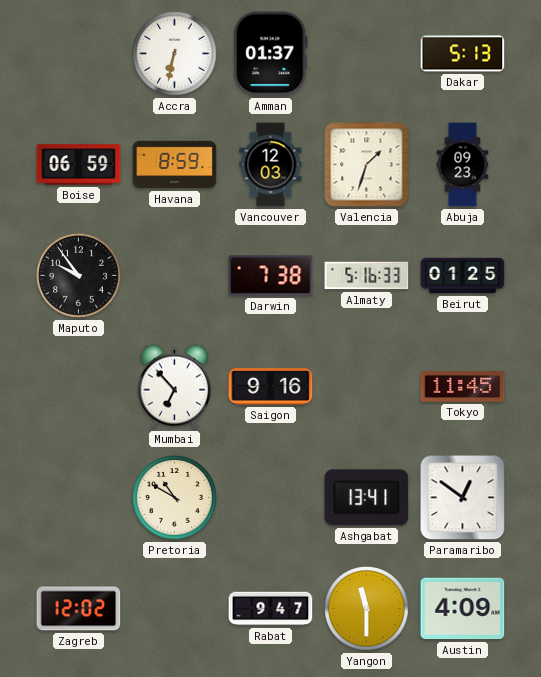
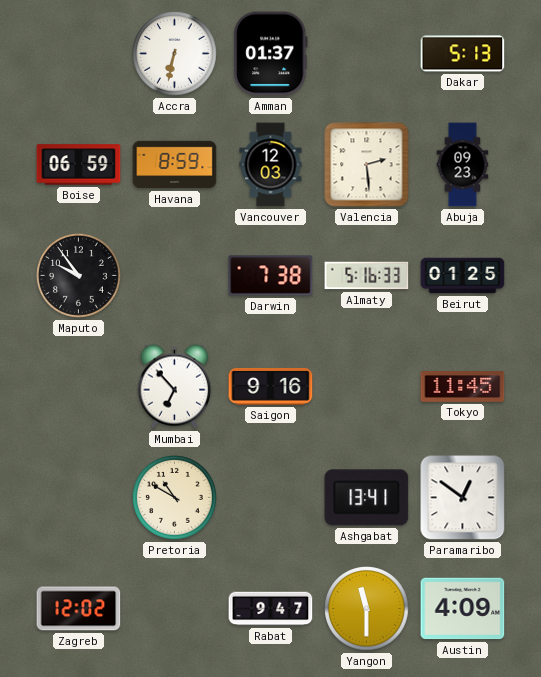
Valencia: 1:33 -> 2:29 (367, 165)
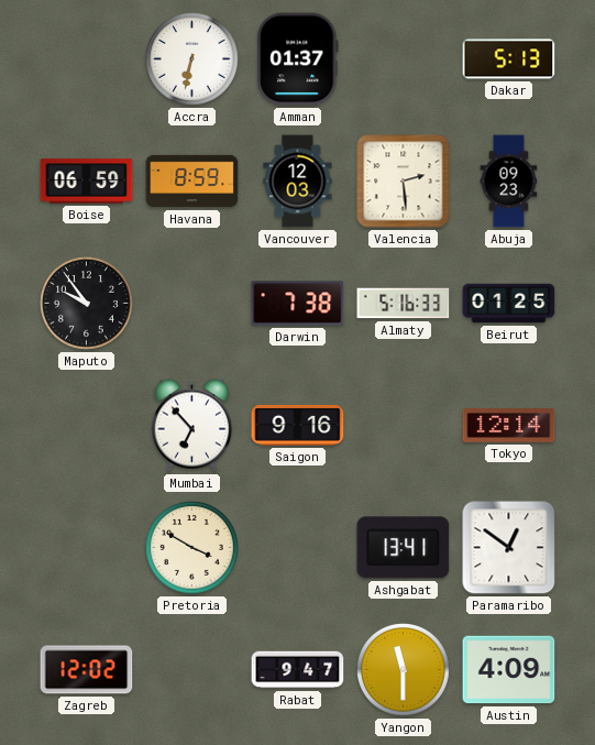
Tokyo: 11:45 -> 12:14 (509, 426)
Pretoria: 10:50 -> 3:50 (192, 548)
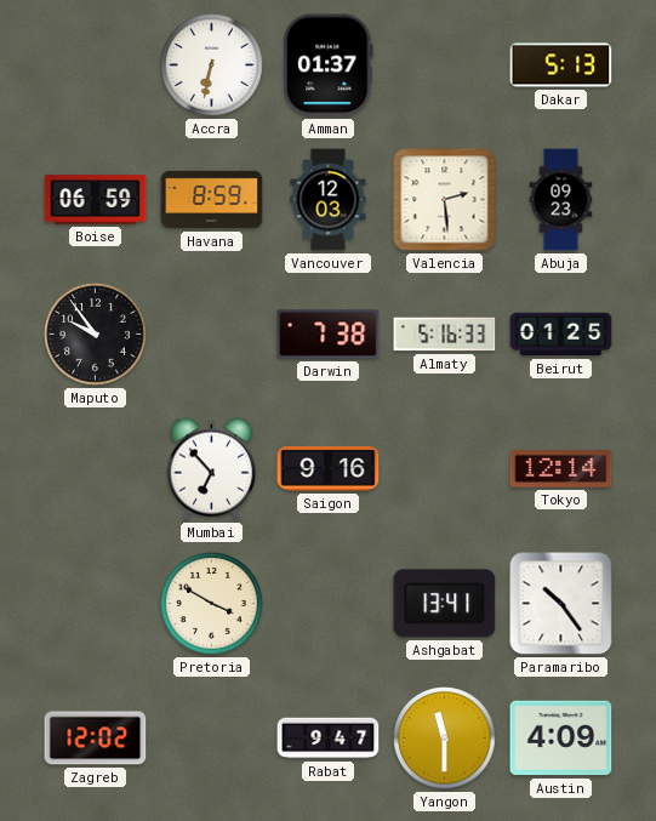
Paramaribo: 12:51 -> 10:24 (561, 604)
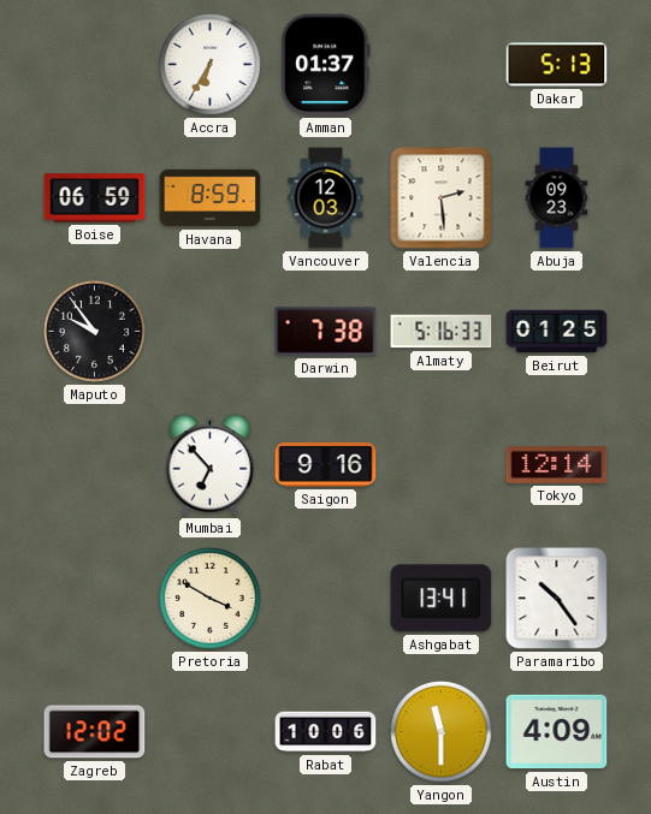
Accra: 6:32 -> 6:35 (211, 65)
Rabat: 9:47 -> 10:06 (326, 732)
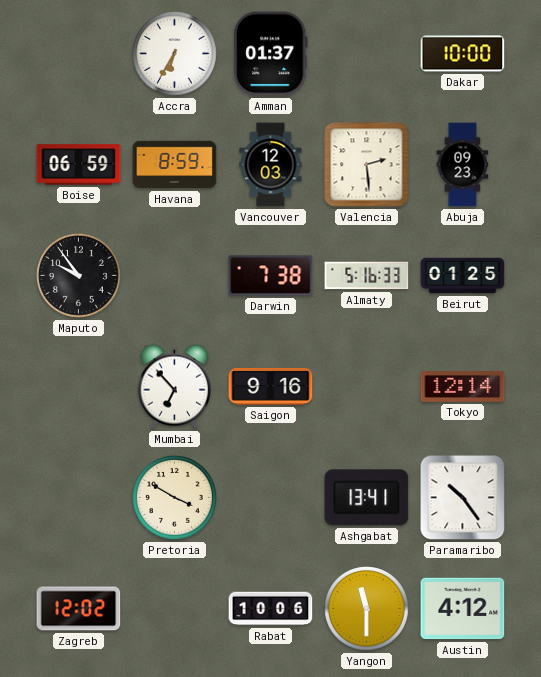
Dakar: 5:13 -> 10:00 (463, 54)
Austin: 4:09 -> 4:12 (463, 609)
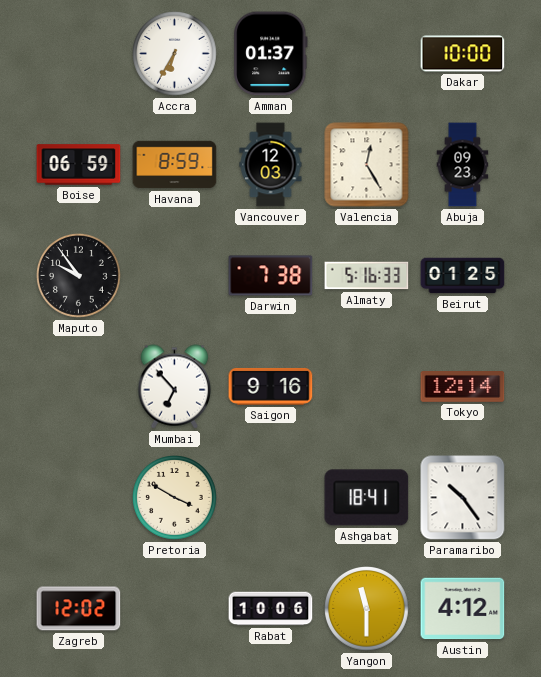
Valencia: 2:29 -> 12:25 (367, 165)
Ashgabat: 13:41 -> 18:41 (367, 498)
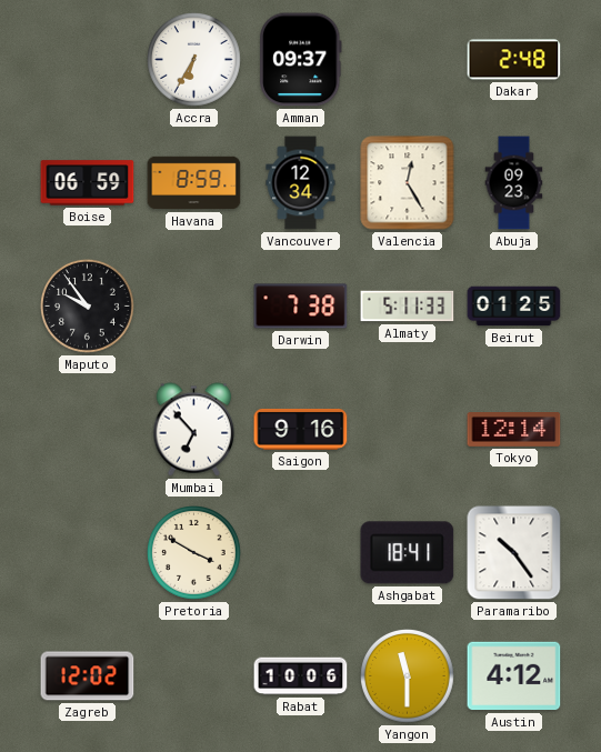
Amman: 01:37 -> 09:37 (301, 60)
Dakar: 10:00 -> 2:48 (514, 60)
Vancouver: 12:03 -> 12:34 (301, 183)
Almaty: 5:16 -> 5:11 (408, 307)
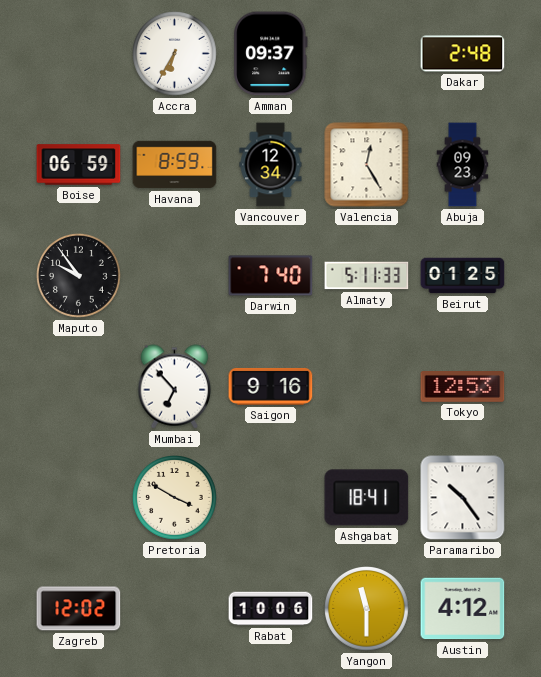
Darwin: 7:38 -> 7:40 (271, 276)
Tokyo: 12:14 -> 12:53 (463, 387)
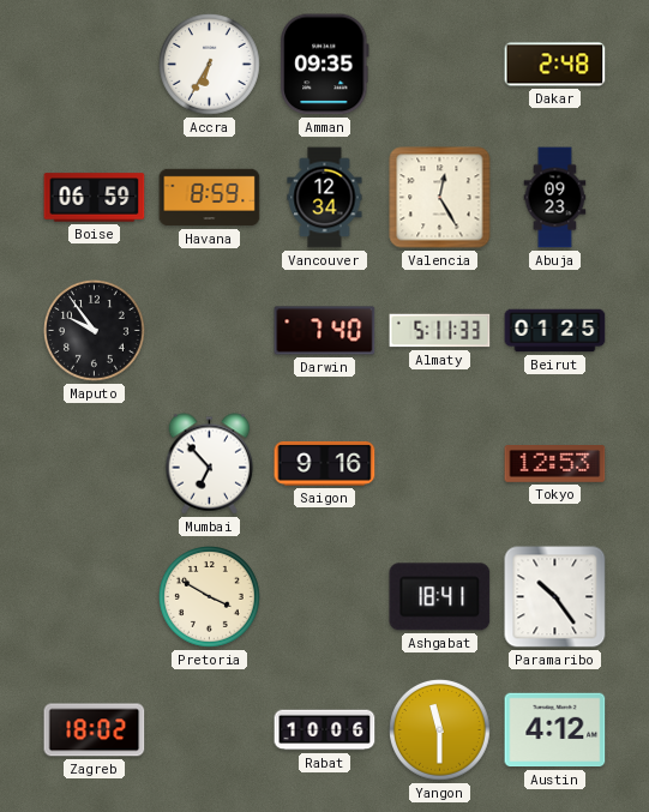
Amman: 09:37 -> 09:35 (325, 65)
Zagreb: 12:02 -> 18:02 (95, 730)
